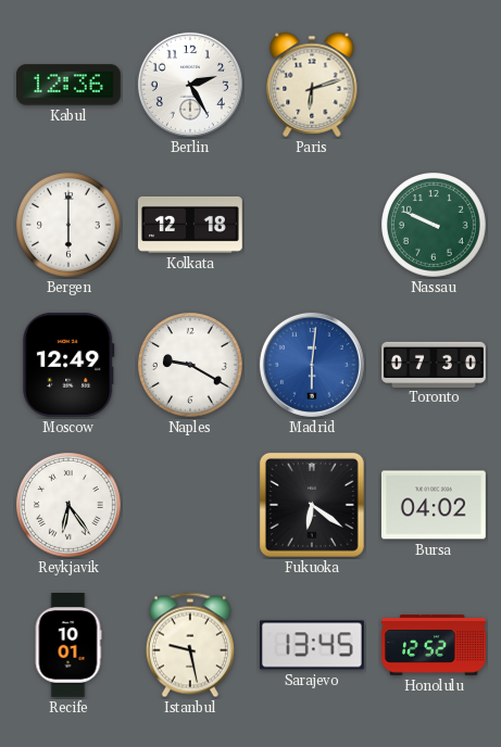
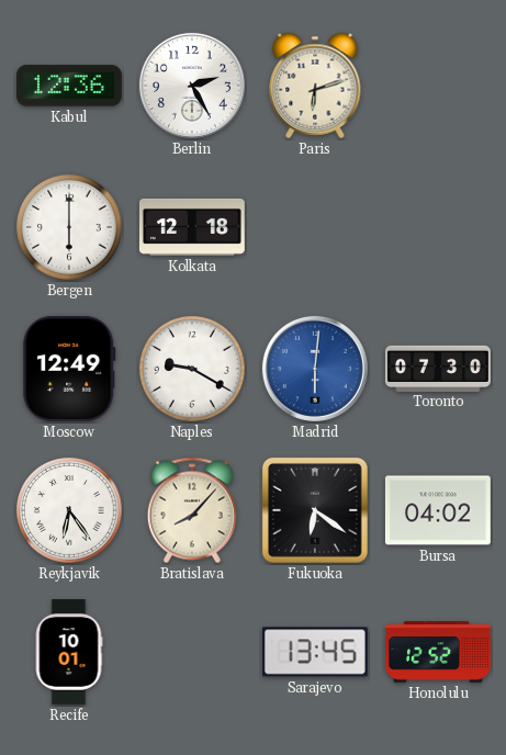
Nassau: 9:49 -> none (435, 226)
Bratislava: none -> 8:07 (192, 510)
Istanbul: 9:28 -> none (190, 645)
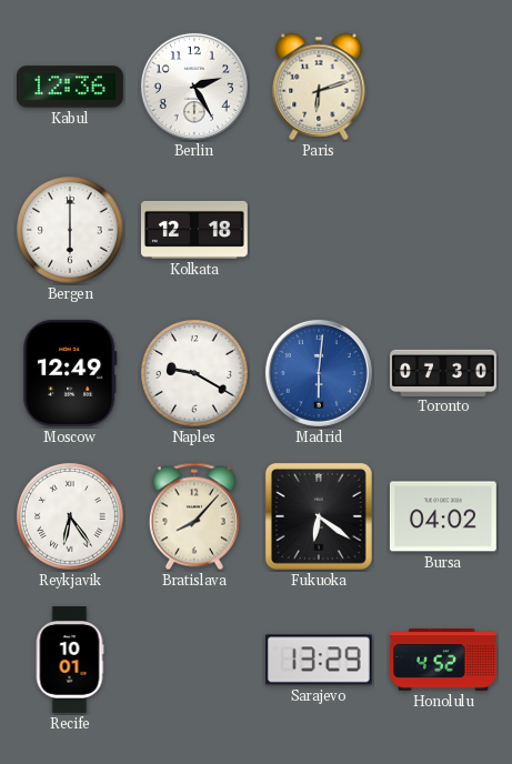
Sarajevo: 13:45 -> 13:29 (319, 660)
Honolulu: 12:52 -> 4:52 (444, 660)
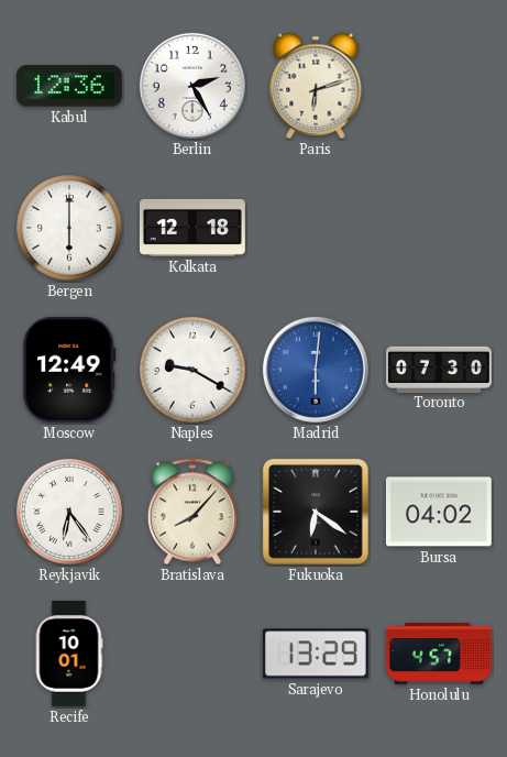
Honolulu: 4:52 -> 4:57 (440, 654)
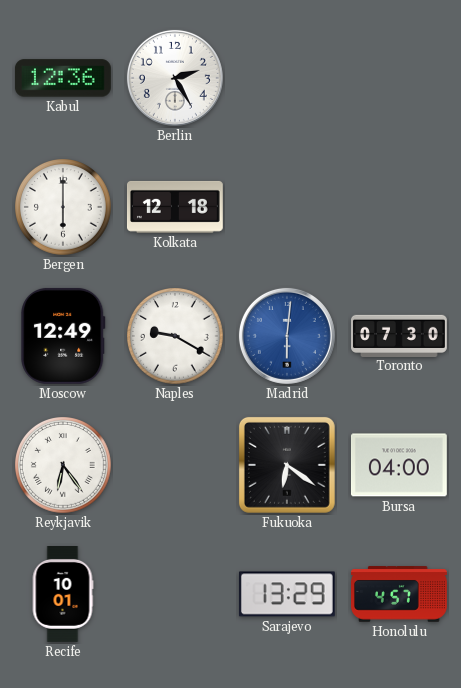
Paris: 6:12 -> none (316, 86)
Bratislava: 8:07 -> none (192, 512)
Bursa: 04:02 -> 04:00 (399, 465)
